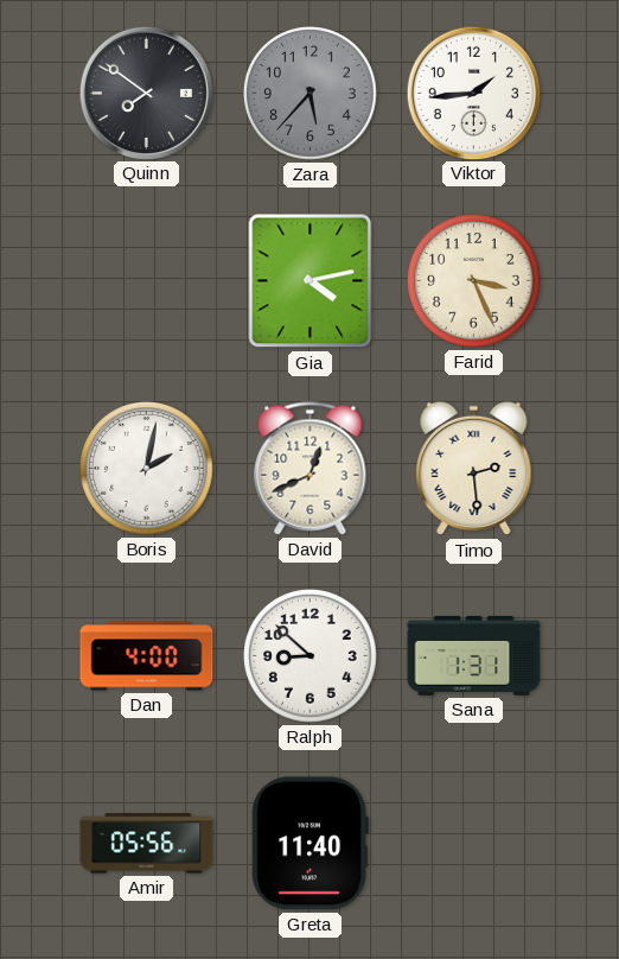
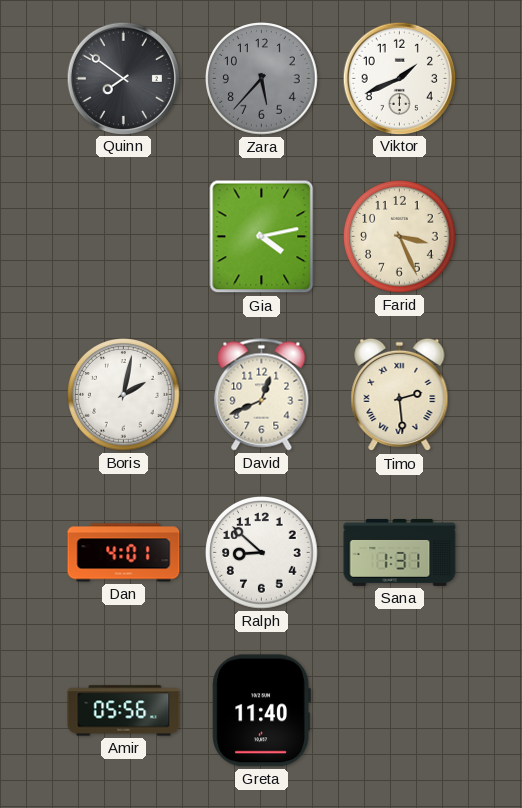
Viktor: 1:44 -> 1:41 (399, 78)
Dan: 4:00 -> 4:01 (124, 553)
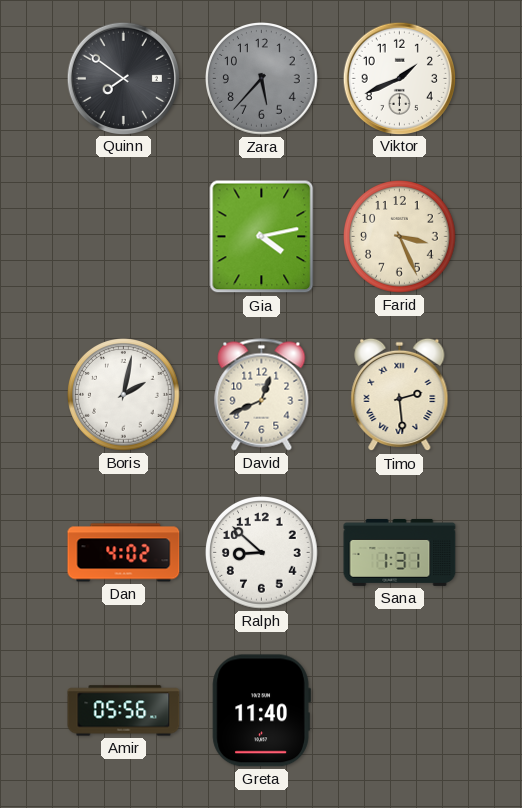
Dan: 4:01 -> 4:02 (124, 553)
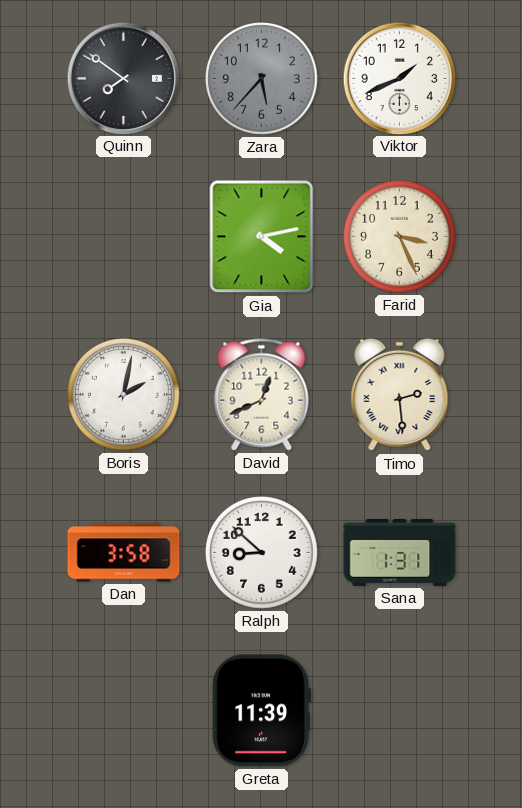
Dan: 4:02 -> 3:58 (124, 553)
Amir: 05:56 -> none (124, 711)
Greta: 11:40 -> 11:39 (261, 711)
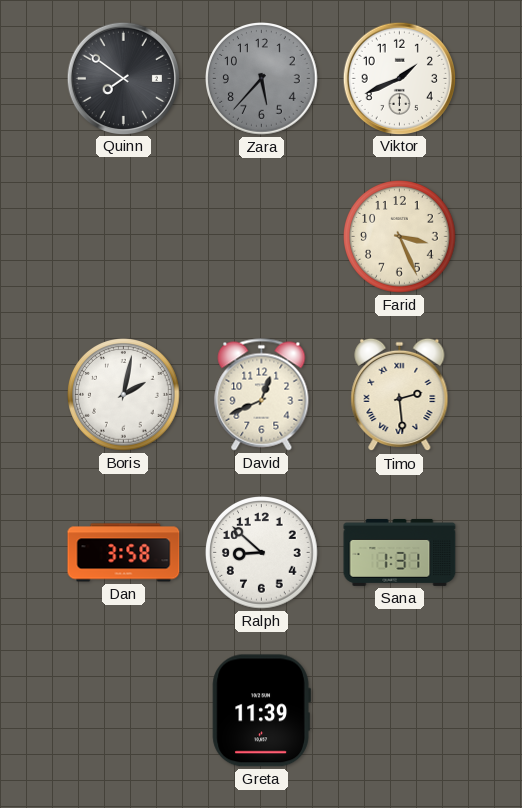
Gia: 4:13 -> none (262, 237)
